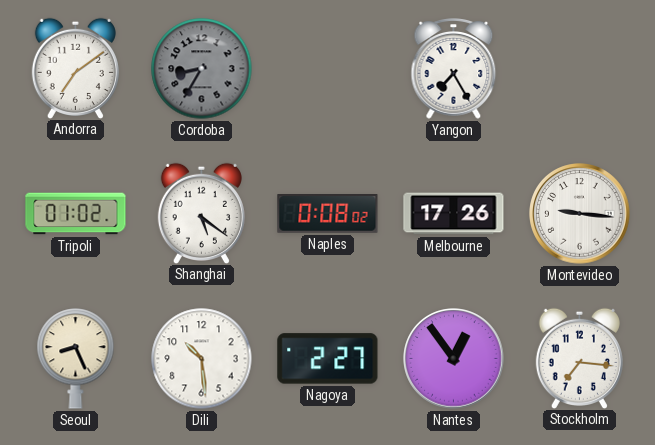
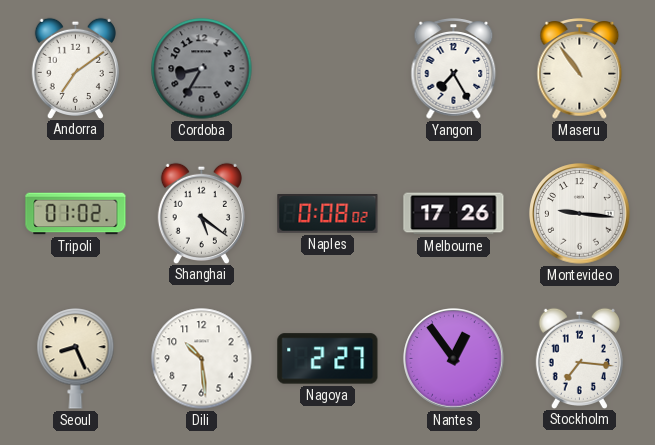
Maseru: none -> 10:54 (580, 69)
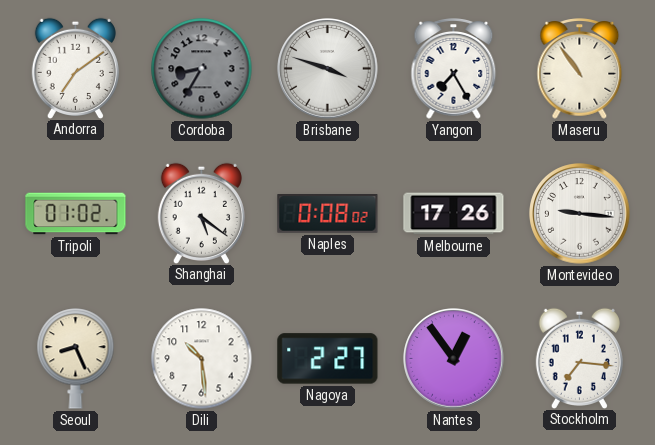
Brisbane: none -> 3:48 (328, 69)
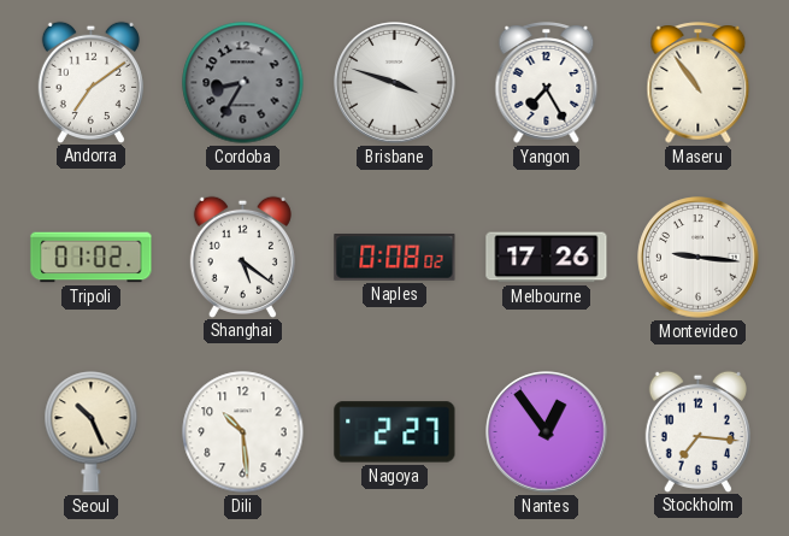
Seoul: 8:26 -> 10:26 (92, 432)
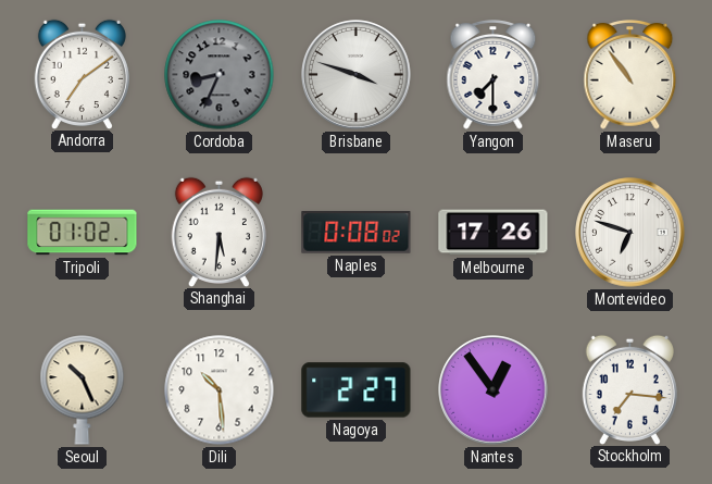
Cordoba: 8:35 -> 8:34 (220, 75)
Yangon: 7:25 -> 7:30 (494, 75)
Shanghai: 5:21 -> 5:31 (218, 232)
Montevideo: 9:16 -> 6:48 (630, 233)
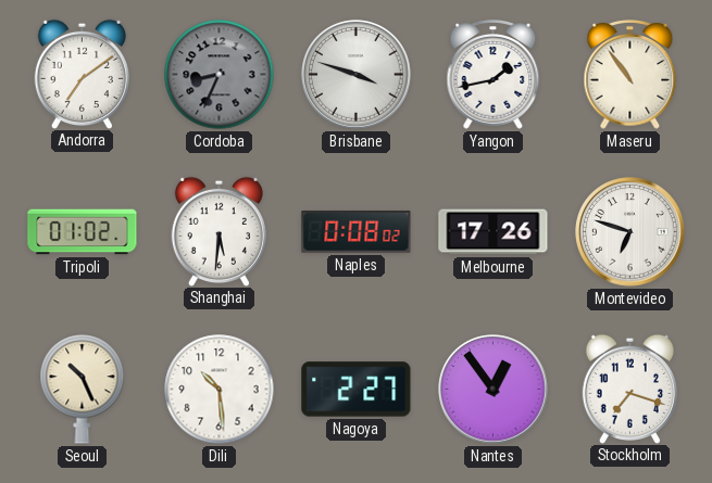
Yangon: 7:30 -> 1:43 (494, 75)
Stockholm: 7:16 -> 7:18 (629, 389)
